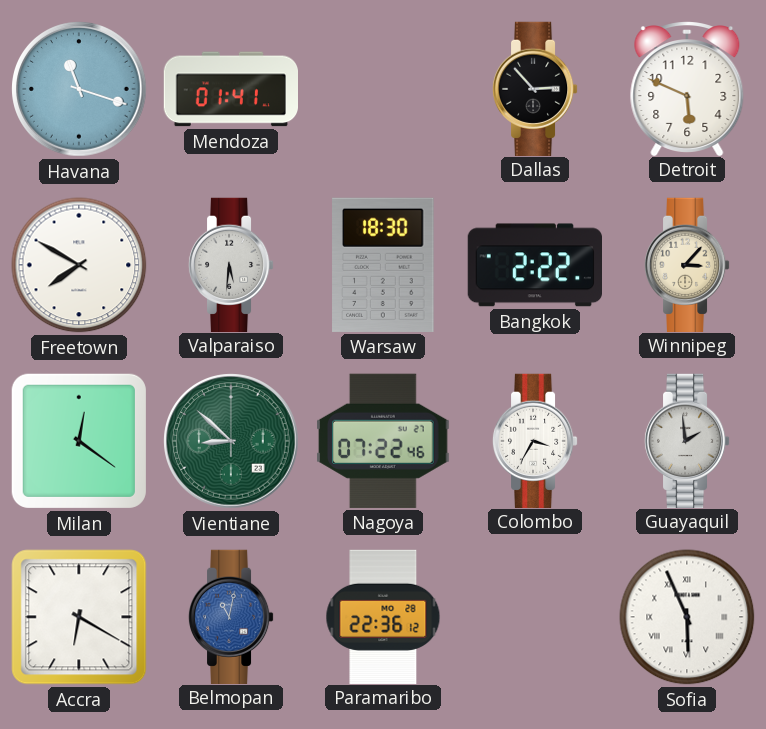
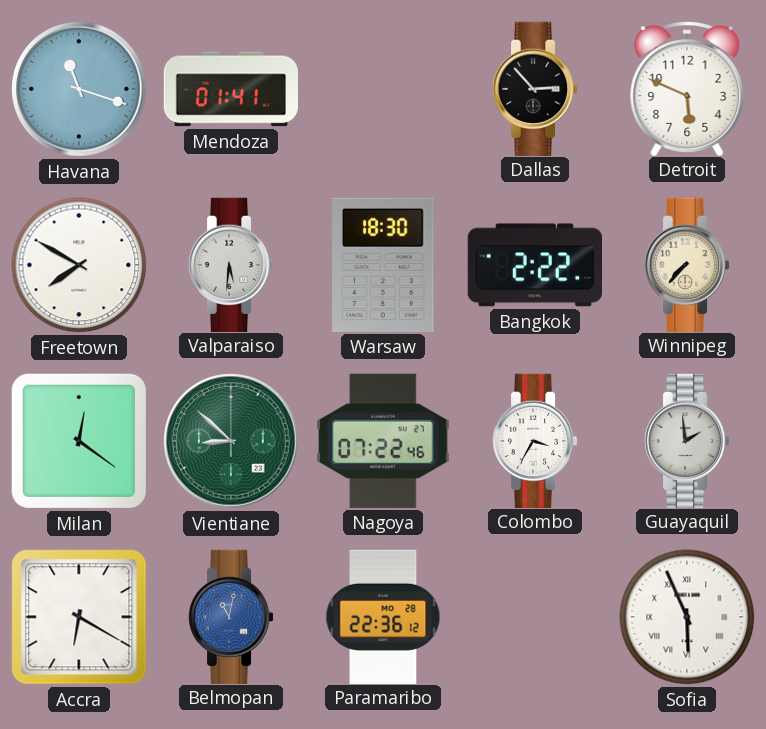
Winnipeg: 3:07 -> 7:37 (687, 264)
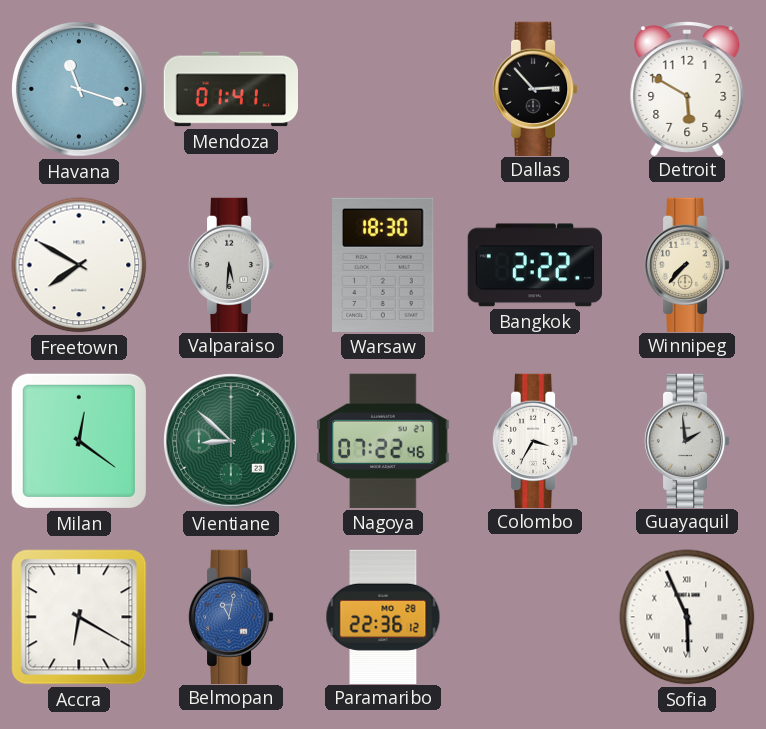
Detroit: 5:49 -> 5:50 (687, 89)
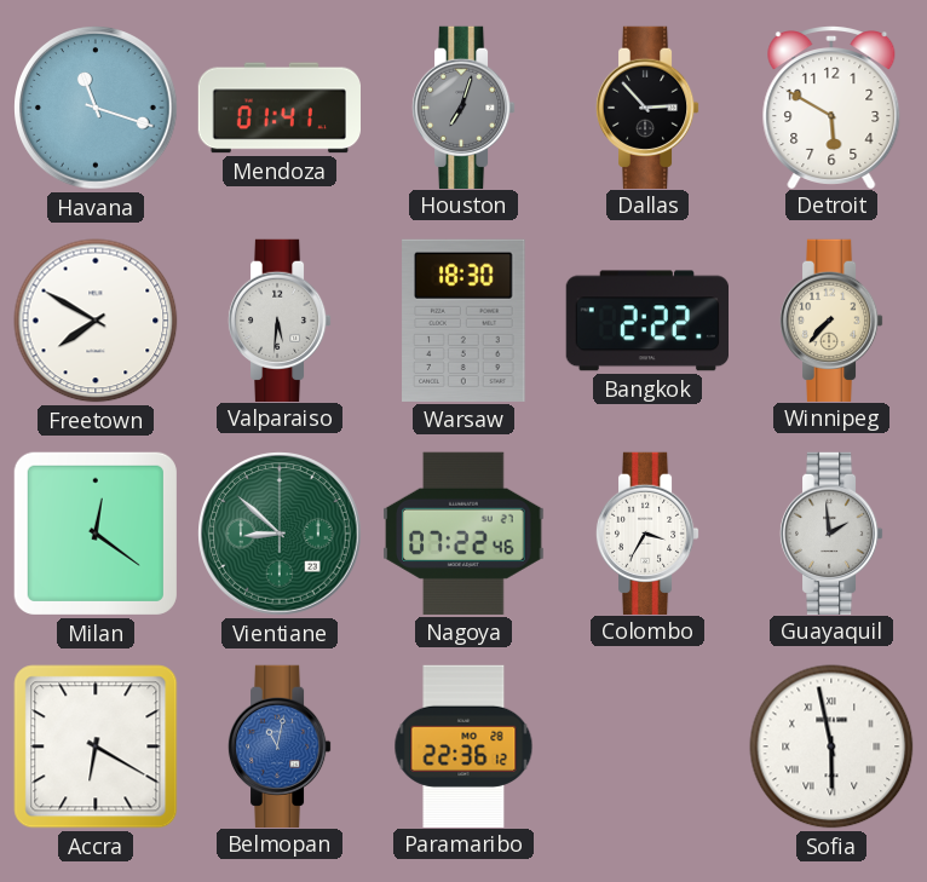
Houston: none -> 7:03 (463, 106)
Sofia: 5:56 -> 5:58 (831, 746)
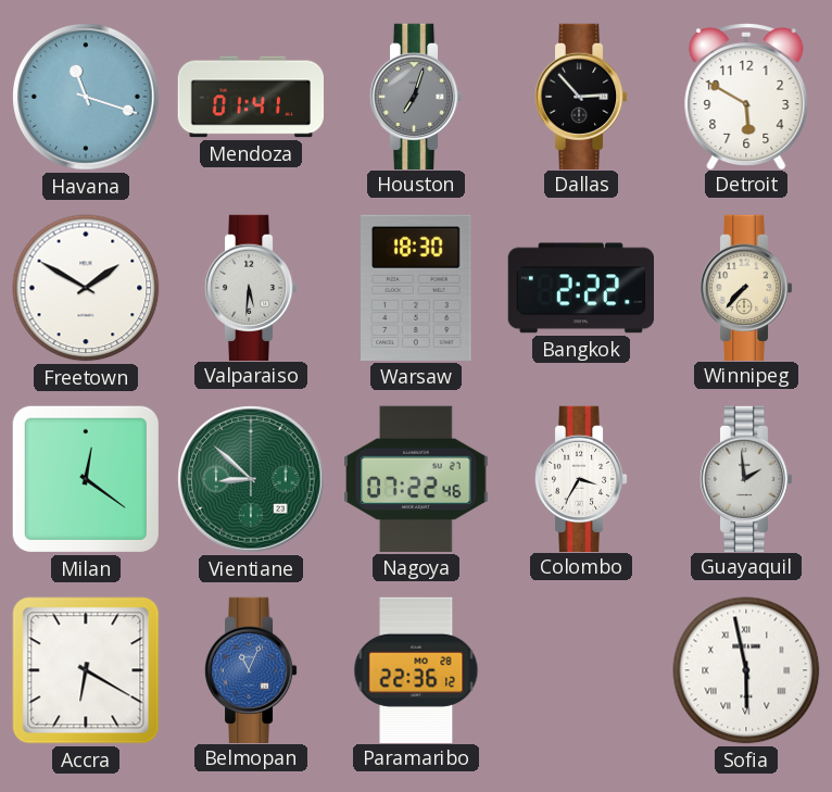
Freetown: 7:50 -> 1:50 (86, 288)
Belmopan: 11:02 -> 11:04 (251, 669)
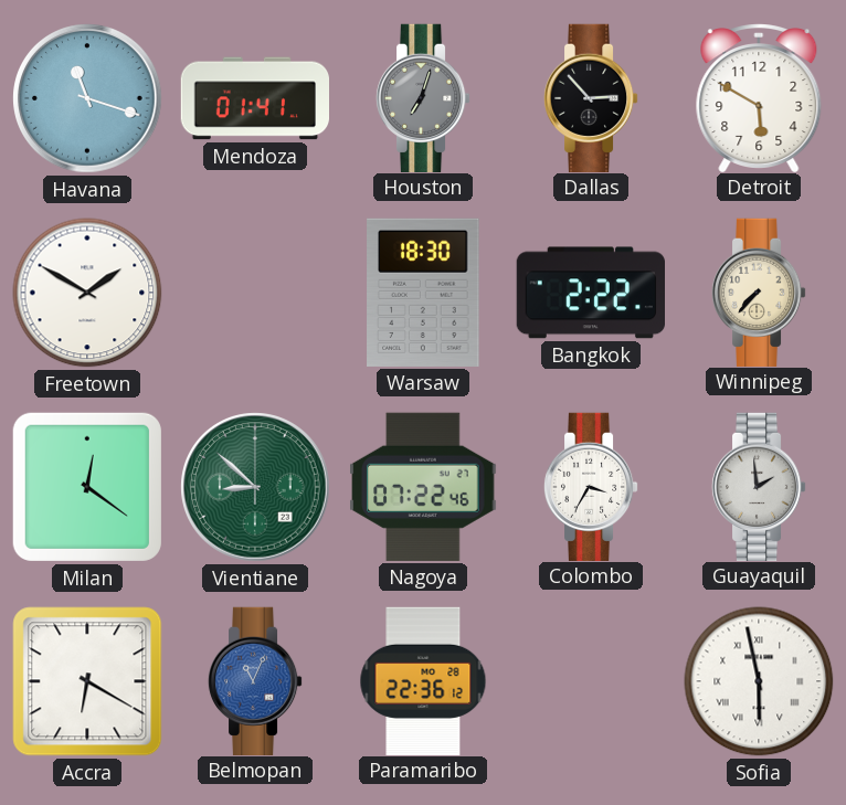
Valparaiso: 5:31 -> none (251, 287)
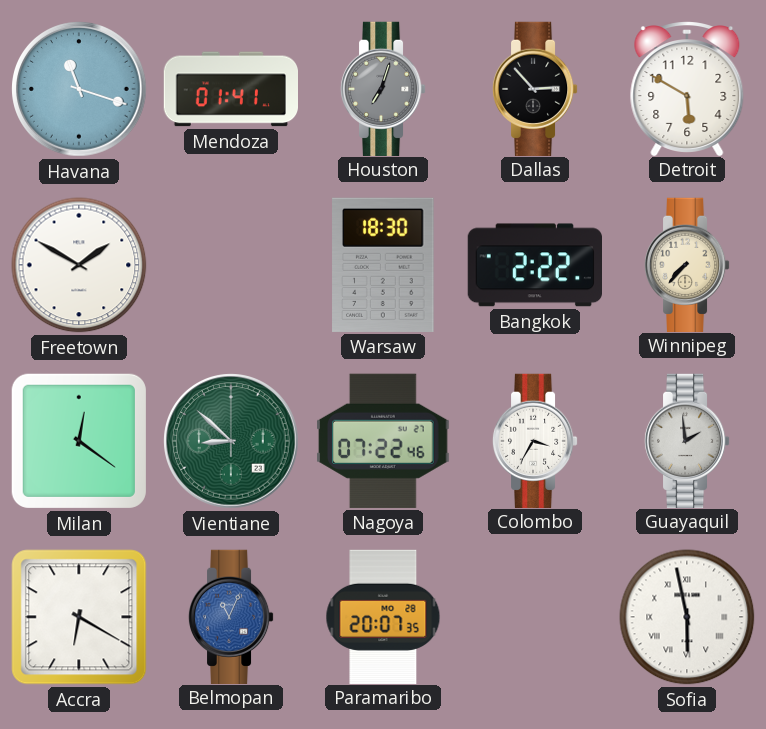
Paramaribo: 22:36 -> 20:07 (383, 616)
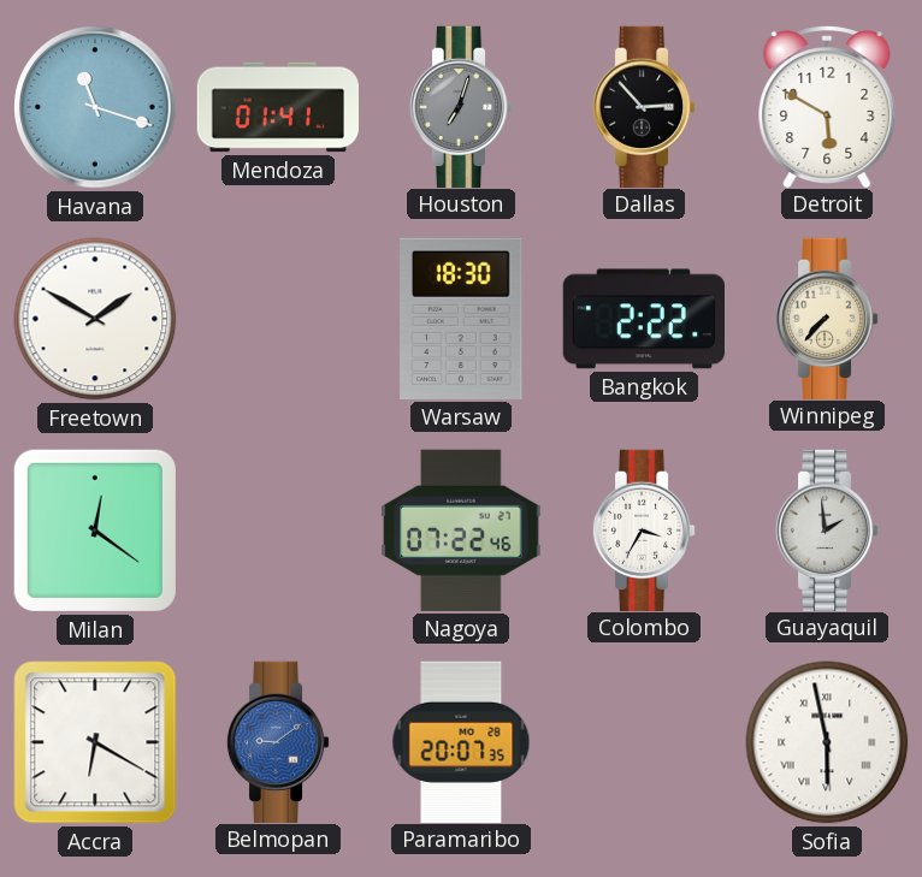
Vientiane: 8:52 -> none (231, 441)
Belmopan: 11:04 -> 9:09 (278, 741)
